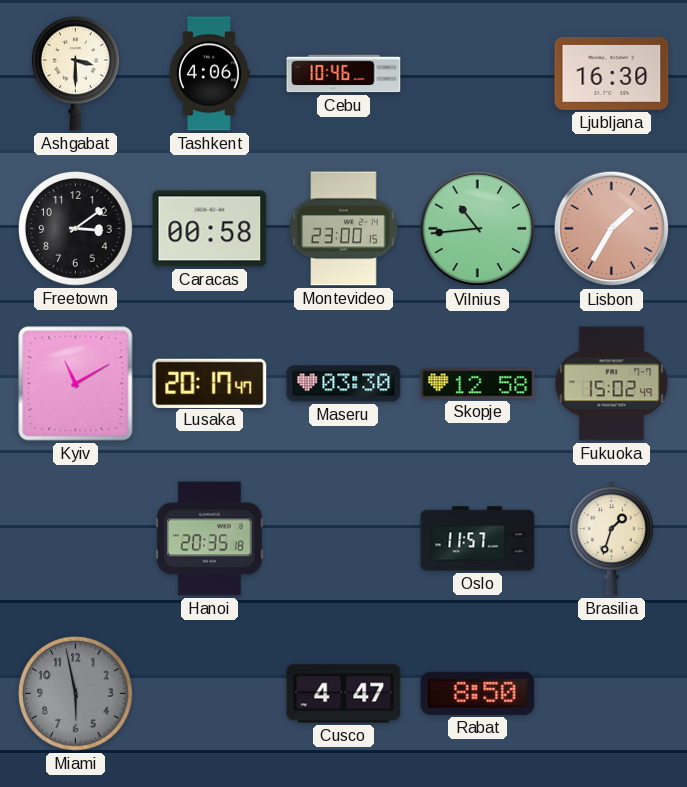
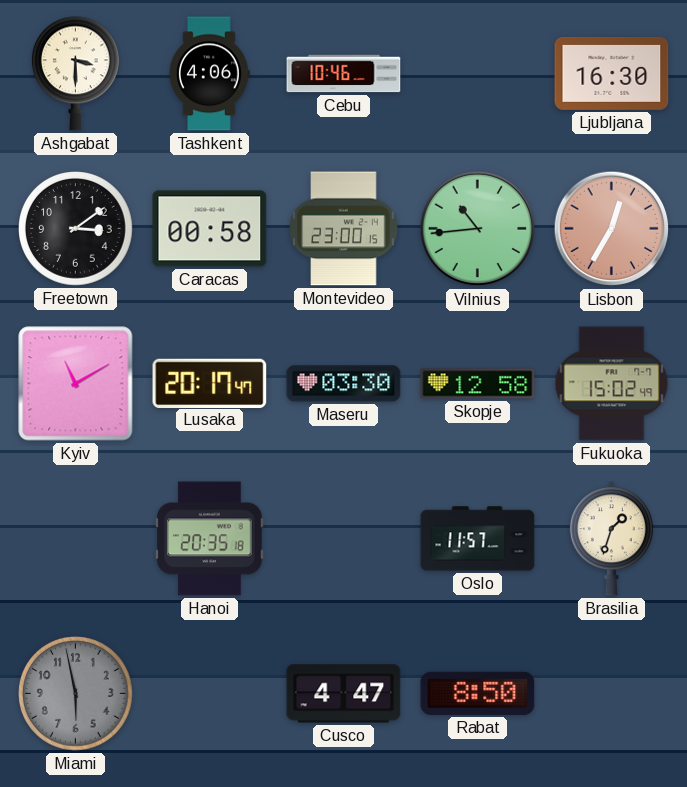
Lisbon: 1:35 -> 12:35 (612, 229)
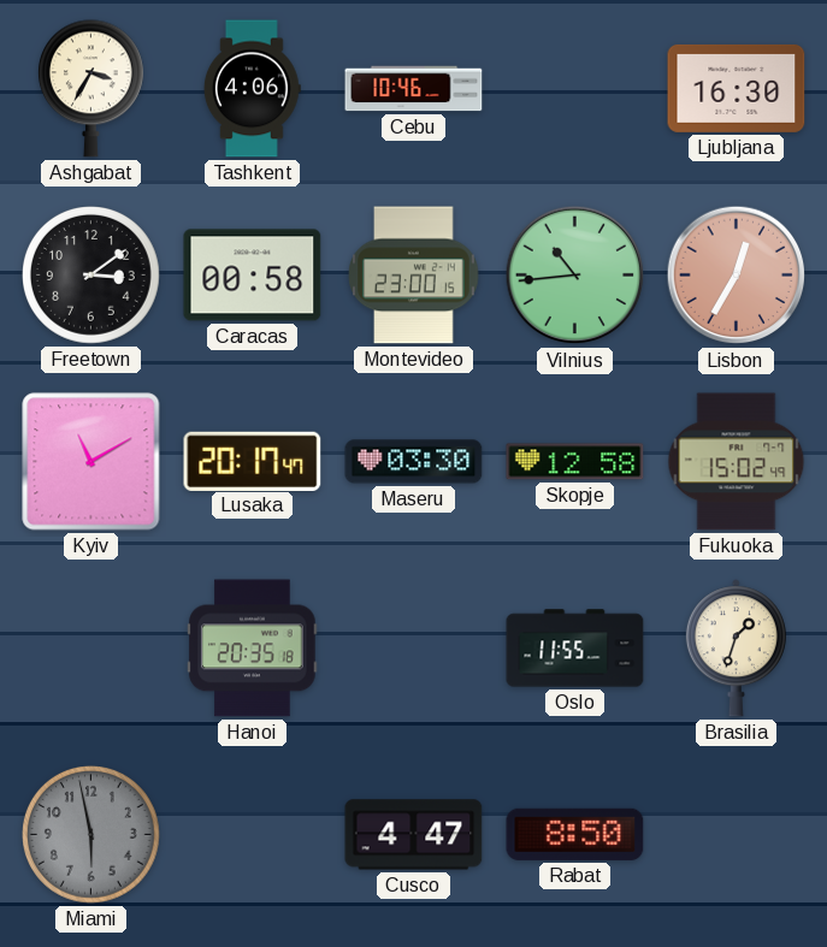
Ashgabat: 3:30 -> 3:35 (90, 89)
Oslo: 11:57 -> 11:55 (575, 649)
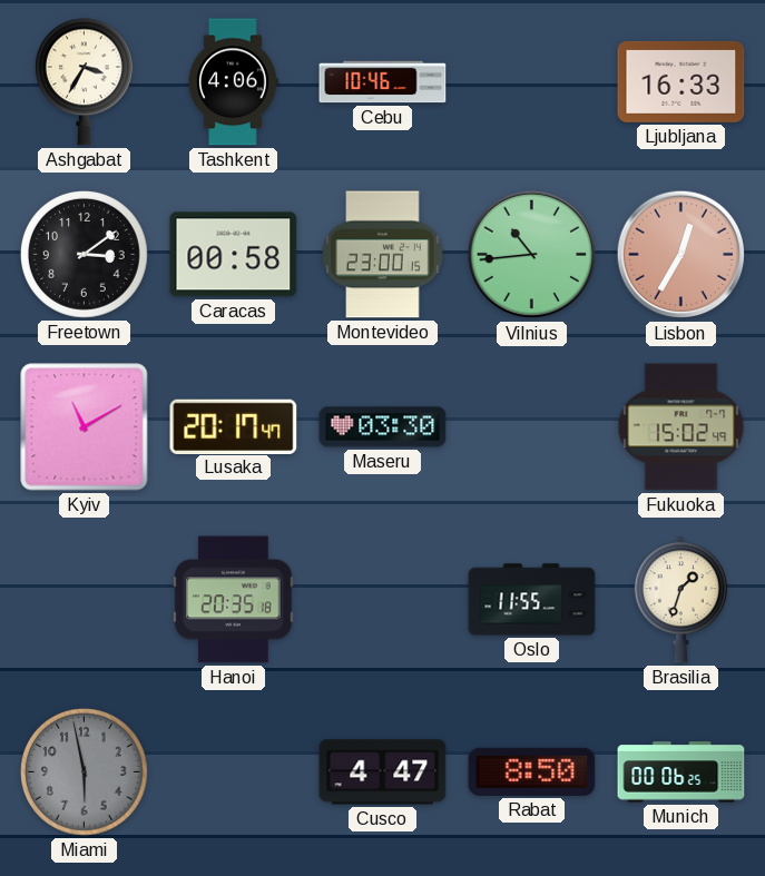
Ljubljana: 16:30 -> 16:33 (681, 81)
Skopje: 12:58 -> none (575, 462)
Munich: none -> 00:06 (681, 772)
